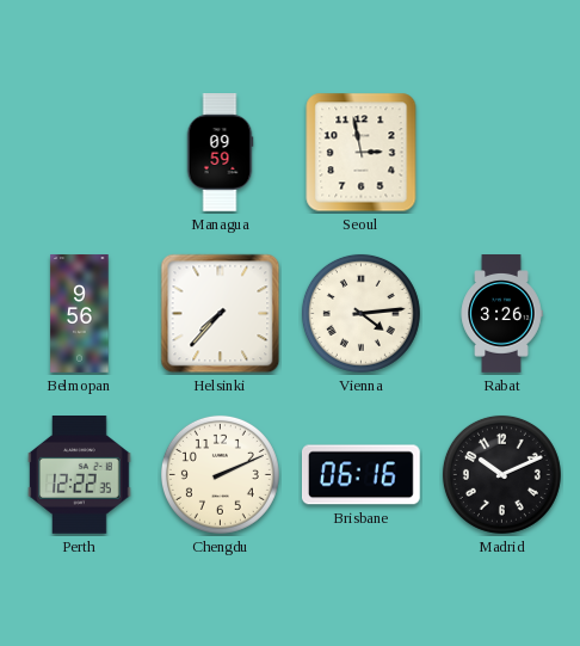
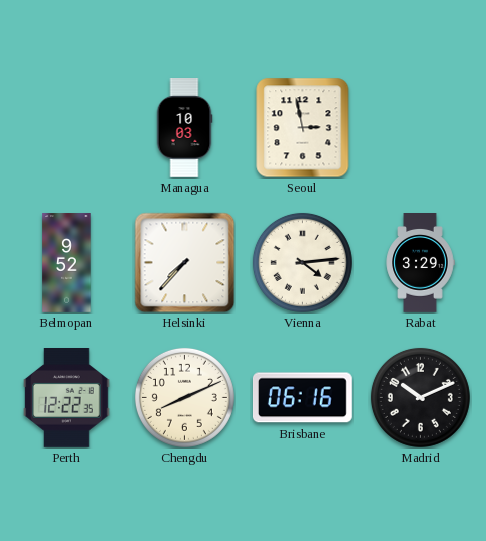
Managua: 09:59 -> 10:03 (184, 128)
Belmopan: 9:56 -> 9:52 (67, 263)
Rabat: 3:26 -> 3:29 (420, 263)
Chengdu: 2:11 -> 8:11 (184, 397)
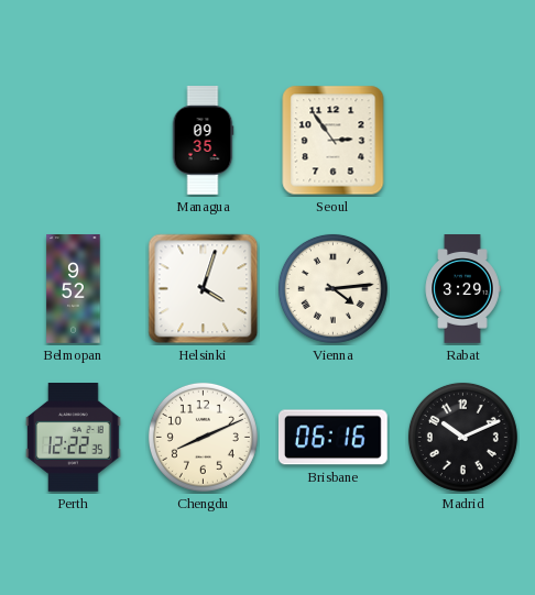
Managua: 10:03 -> 09:35 (203, 141)
Seoul: 2:58 -> 2:54 (334, 141)
Helsinki: 7:37 -> 4:03 (204, 289)
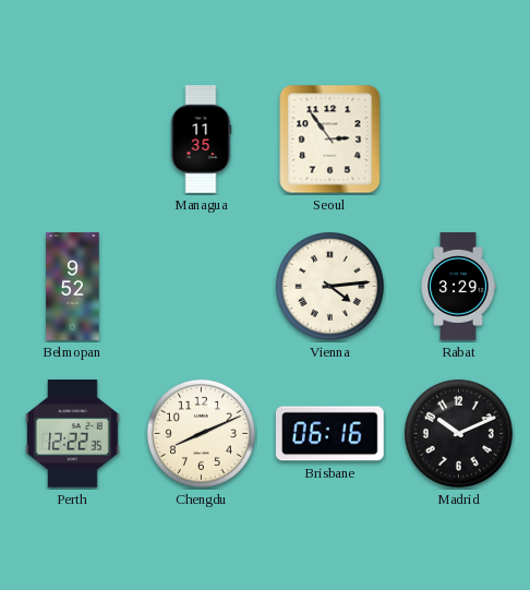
Managua: 09:35 -> 11:35 (201, 140)
Helsinki: 4:03 -> none (204, 289)
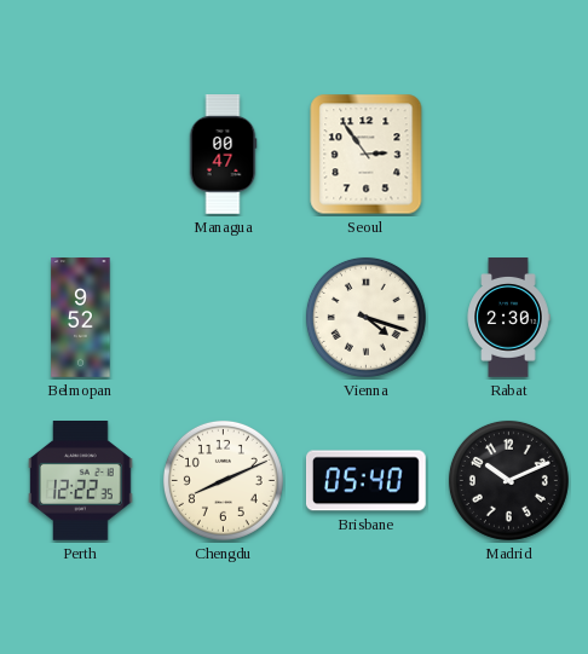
Managua: 11:35 -> 00:47 (223, 155)
Vienna: 4:14 -> 4:18 (365, 317)
Rabat: 3:29 -> 2:30 (508, 318)
Brisbane: 06:16 -> 05:40 (365, 481)
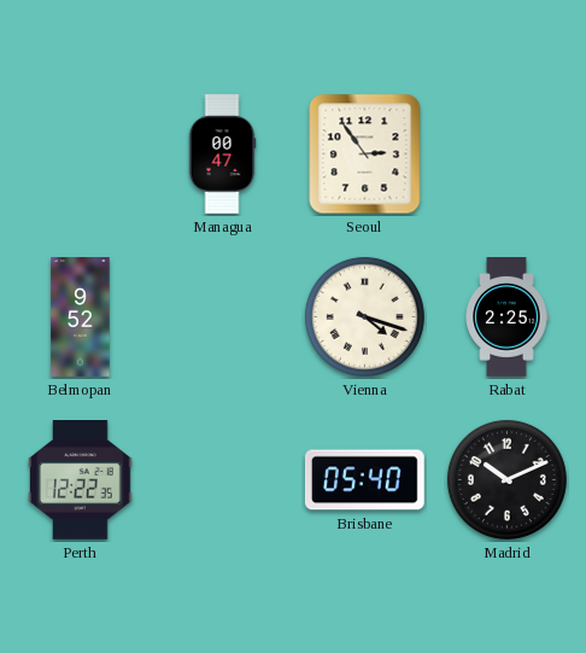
Rabat: 2:30 -> 2:25 (506, 317)
Chengdu: 8:11 -> none (223, 480)
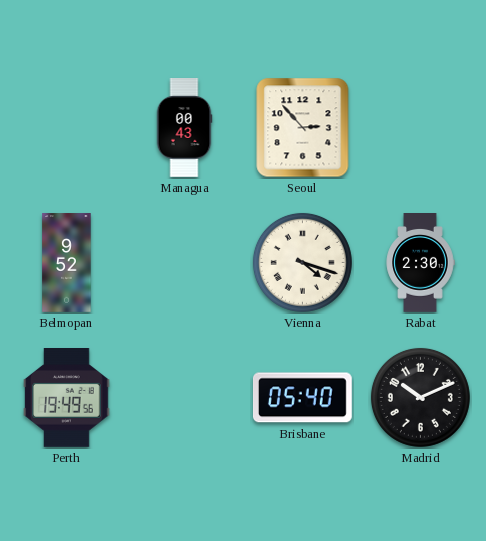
Managua: 00:47 -> 00:43 (184, 128)
Seoul: 2:54 -> 2:53 (303, 128)
Rabat: 2:25 -> 2:30 (420, 263)
Perth: 12:22 -> 19:49 (67, 398)
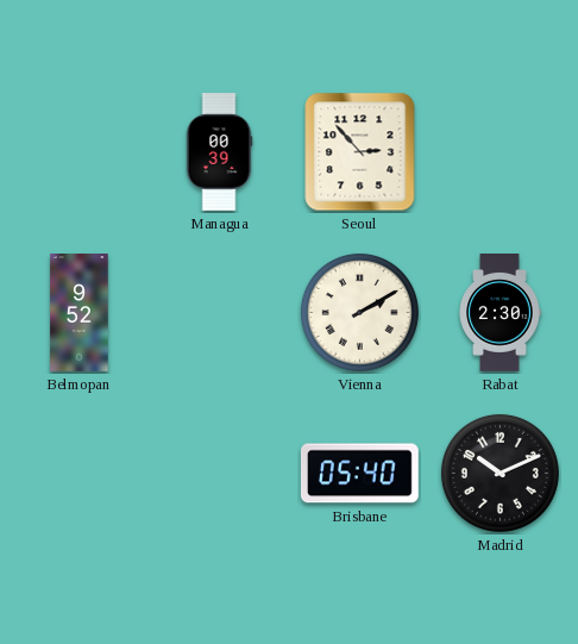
Managua: 00:43 -> 00:39 (219, 152)
Vienna: 4:18 -> 2:10 (359, 312)
Perth: 19:49 -> none (67, 398)
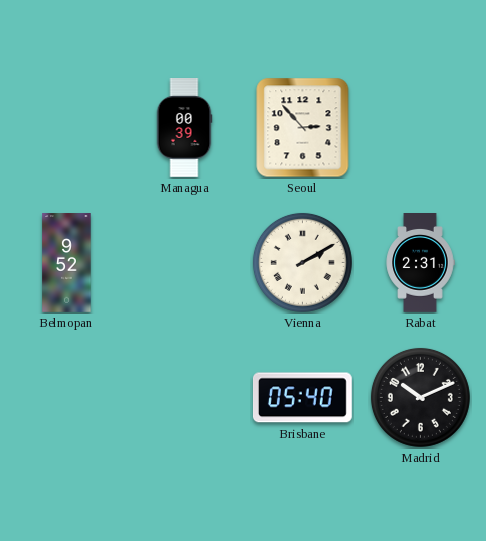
Rabat: 2:30 -> 2:31 (420, 263)
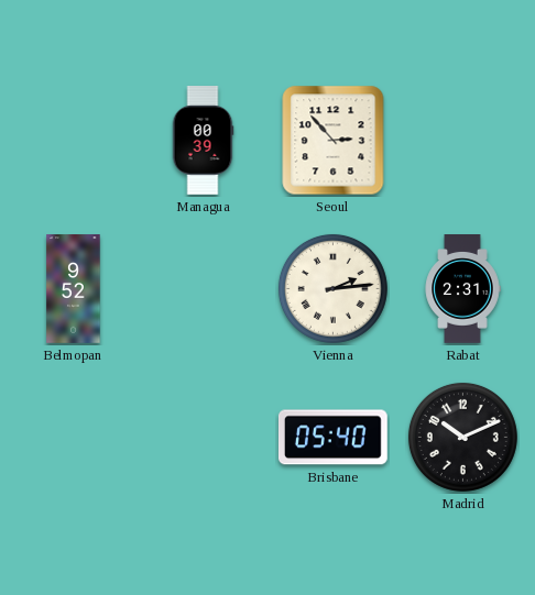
Vienna: 2:10 -> 2:14 (332, 288)
